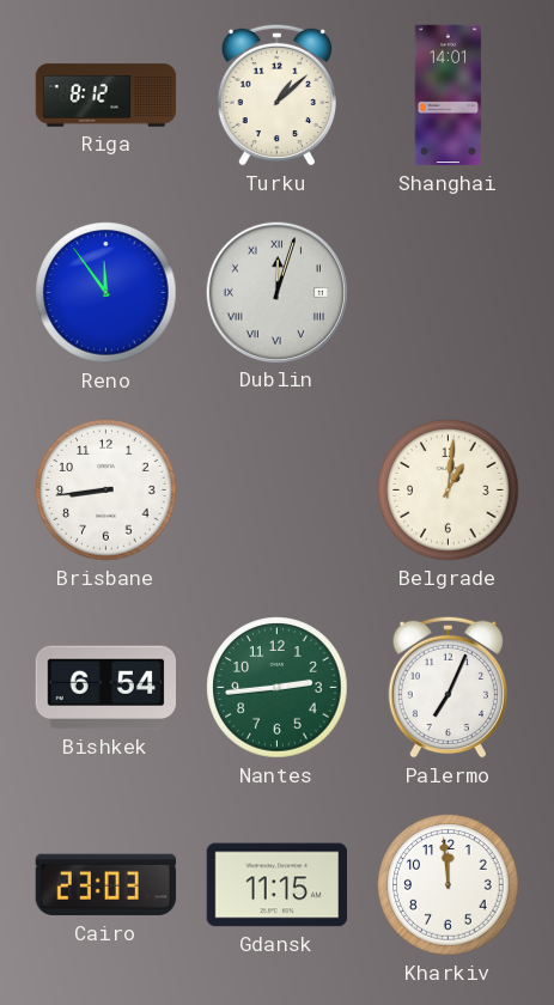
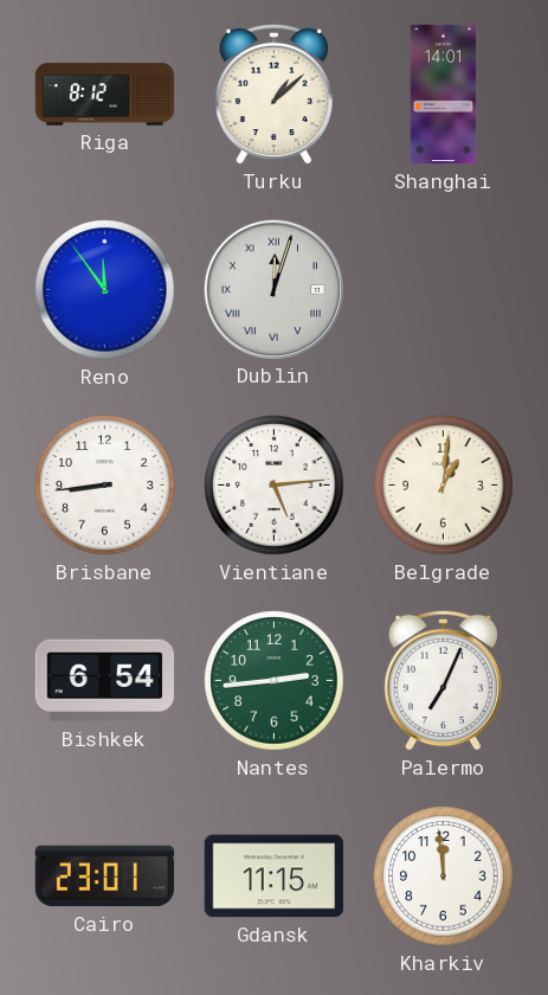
Vientiane: none -> 5:14 (275, 486)
Cairo: 23:03 -> 23:01 (105, 877)
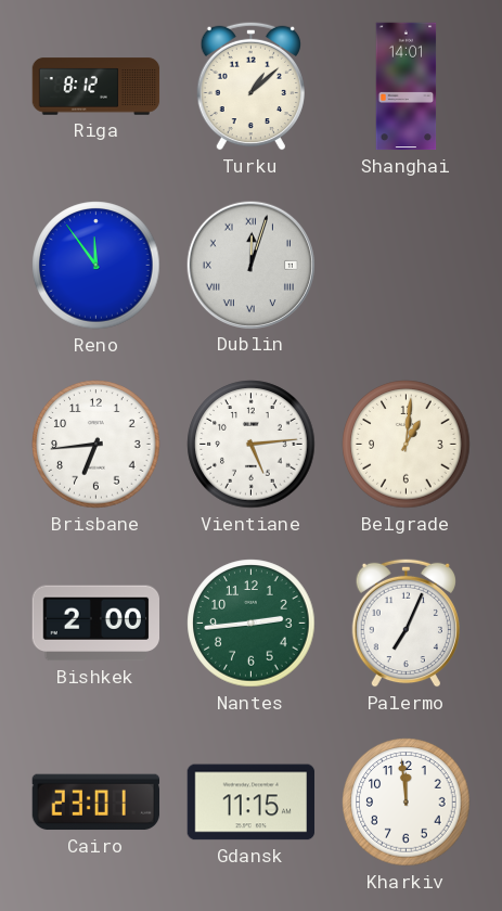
Brisbane: 8:44 -> 6:44 (96, 445)
Bishkek: 6:54 -> 2:00 (96, 624)
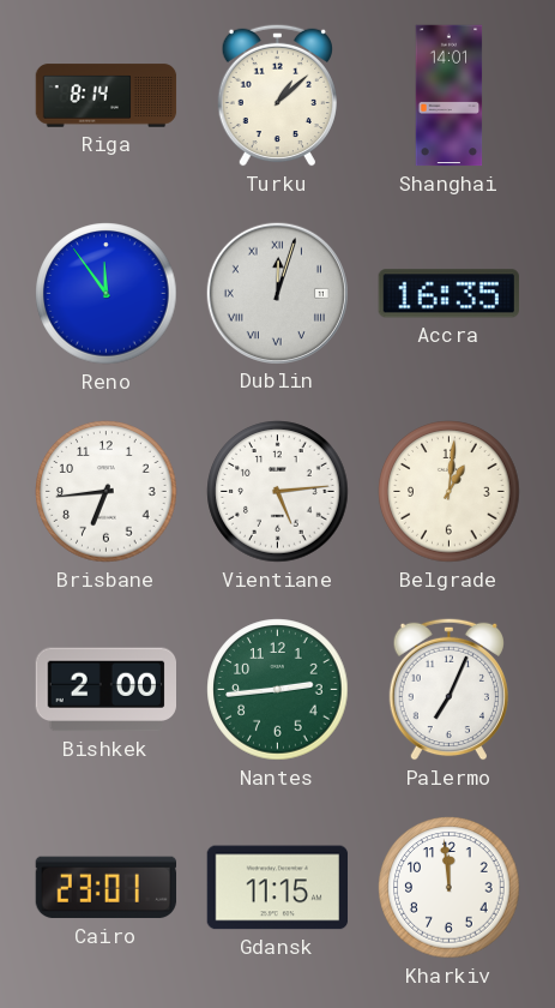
Riga: 8:12 -> 8:14 (107, 96)
Accra: none -> 16:35 (448, 294)
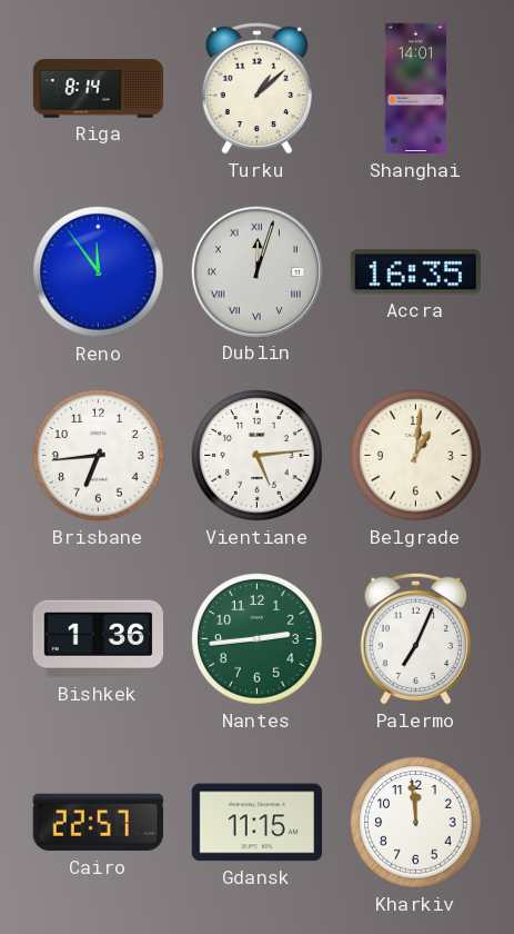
Bishkek: 2:00 -> 1:36 (99, 639)
Cairo: 23:01 -> 22:57 (99, 823)
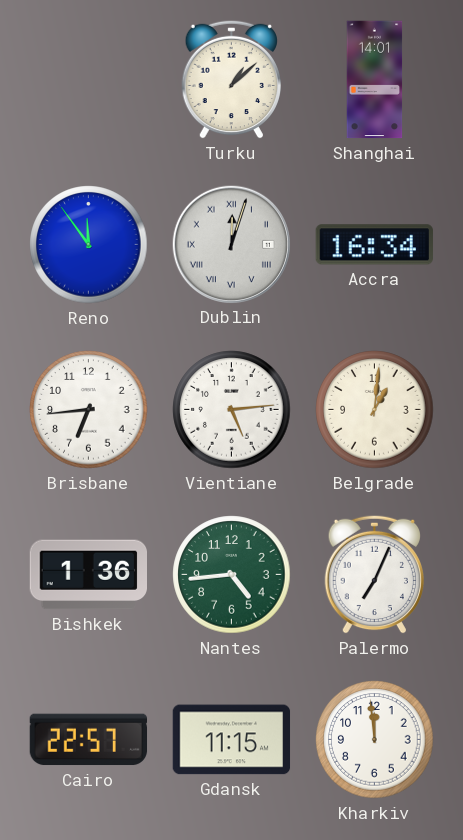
Riga: 8:14 -> none (99, 89)
Accra: 16:35 -> 16:34 (374, 245)
Nantes: 2:44 -> 4:44 (232, 575)
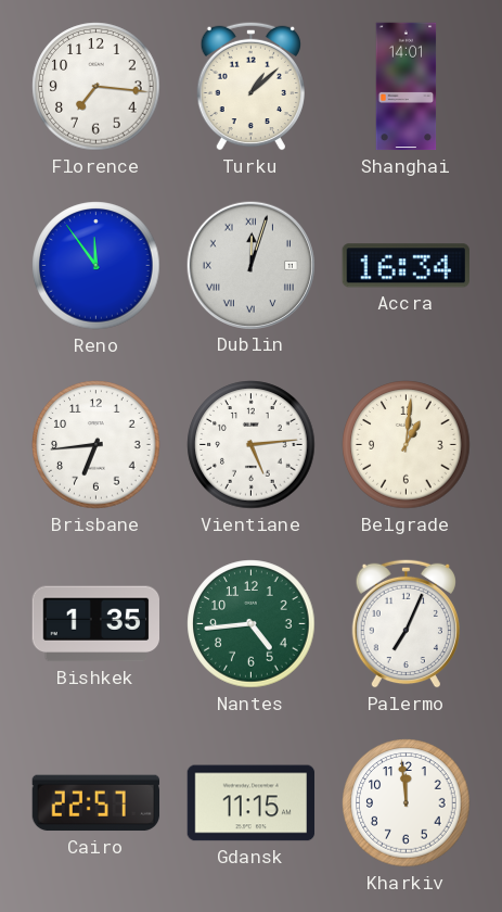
Florence: none -> 7:16 (96, 87)
Bishkek: 1:36 -> 1:35 (96, 624)
